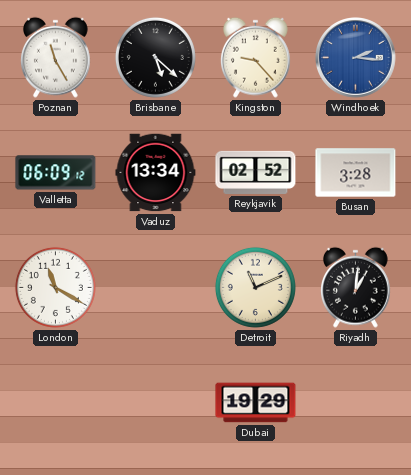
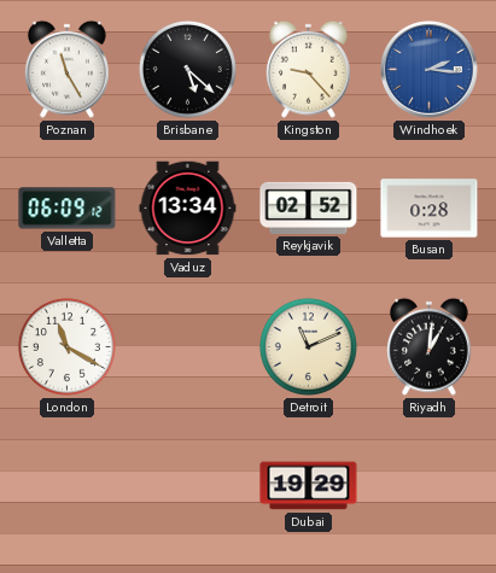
Busan: 3:28 -> 0:28 (430, 209)
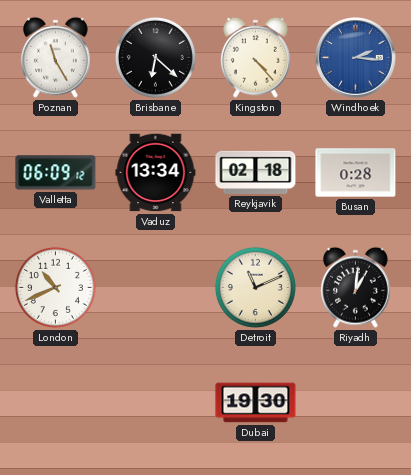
Brisbane: 5:22 -> 6:22 (155, 57)
Kingston: 9:23 -> 4:23 (255, 57)
Reykjavik: 02:52 -> 02:18 (256, 172)
London: 11:20 -> 10:41 (55, 287)
Dubai: 19:29 -> 19:30 (256, 403)
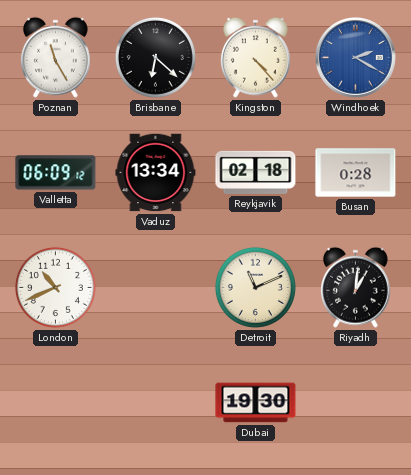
Windhoek: 2:16 -> 2:20 (356, 58)
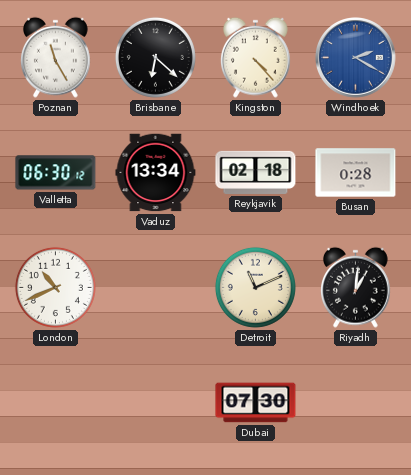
Valletta: 06:09 -> 06:30 (56, 173)
Dubai: 19:30 -> 07:30 (256, 403)
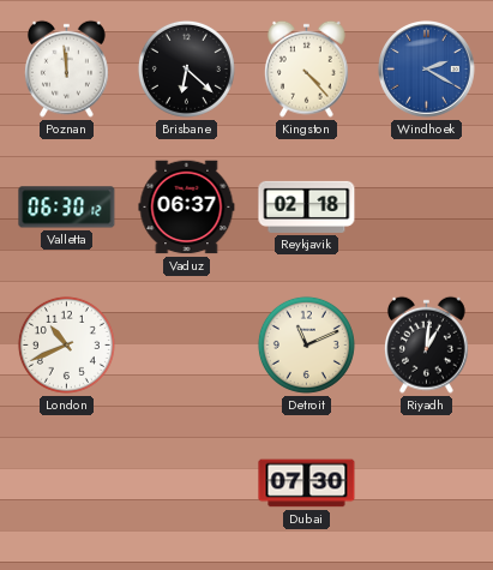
Poznan: 11:25 -> 11:59 (66, 68)
Vaduz: 13:34 -> 06:37 (187, 208)
Busan: 0:28 -> none (356, 173)
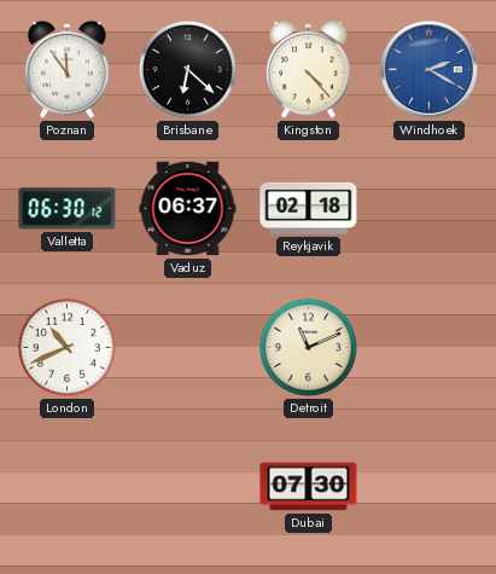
Poznan: 11:59 -> 11:54 (66, 69)
Riyadh: 1:01 -> none (426, 344)
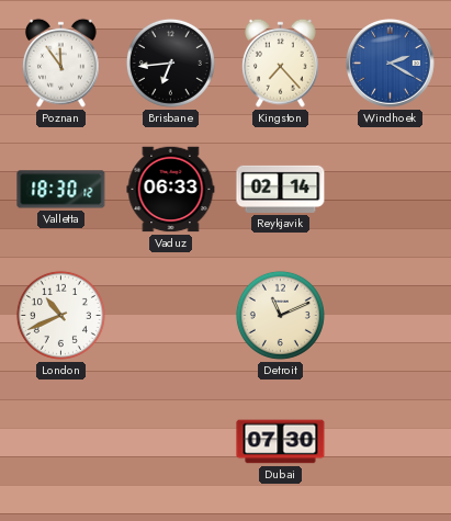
Brisbane: 6:22 -> 6:44 (170, 63)
Kingston: 4:23 -> 7:23 (280, 63)
Valletta: 06:30 -> 18:30 (61, 190)
Vaduz: 06:37 -> 06:33 (171, 190)
Reykjavik: 02:18 -> 02:14 (281, 189)
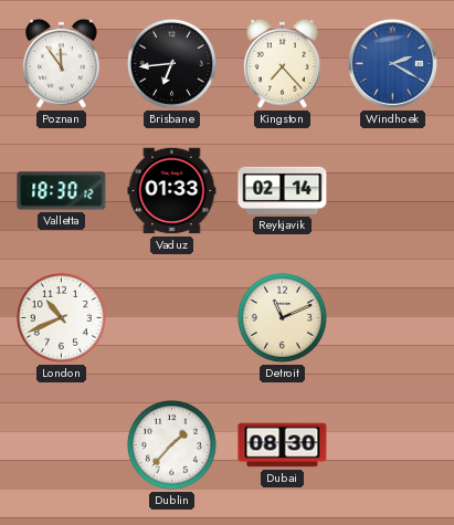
Vaduz: 06:33 -> 01:33 (172, 191)
Dublin: none -> 1:37 (171, 444)
Dubai: 07:30 -> 08:30 (283, 445)
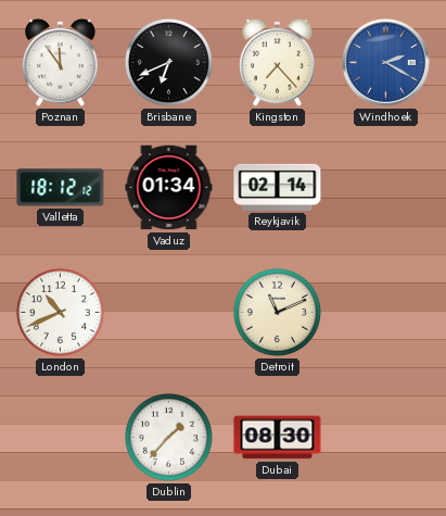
Brisbane: 6:44 -> 6:41 (168, 62)
Valletta: 18:30 -> 18:12 (61, 188)
Vaduz: 01:33 -> 01:34 (169, 188)
